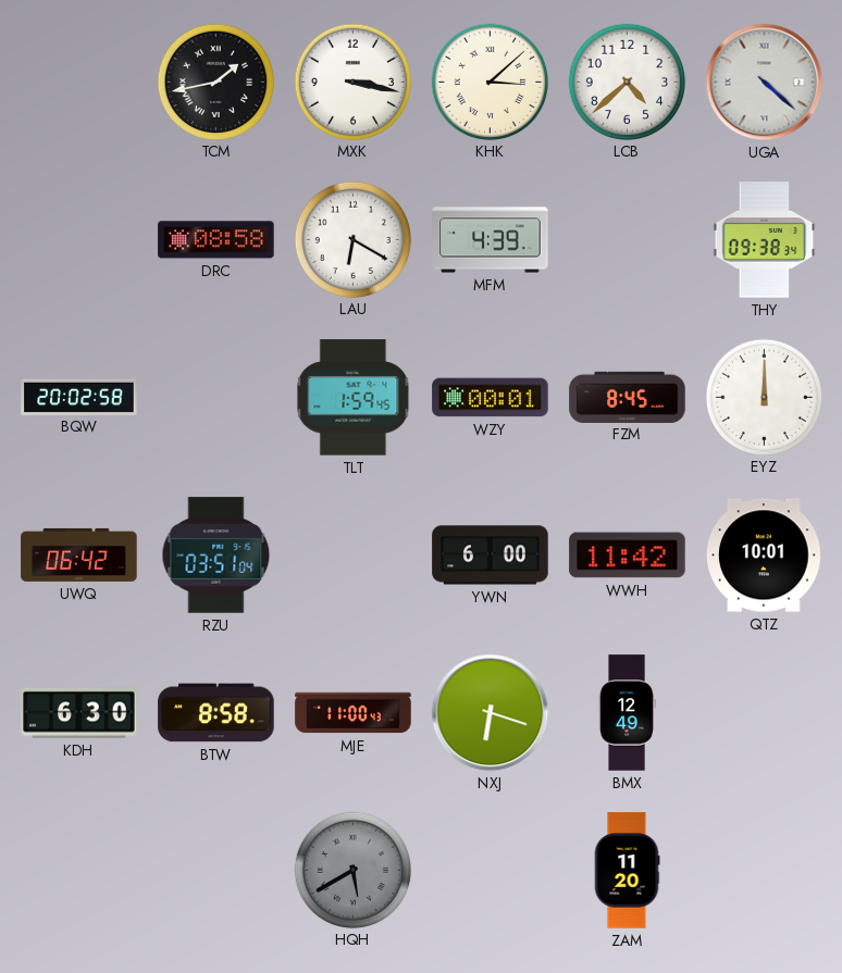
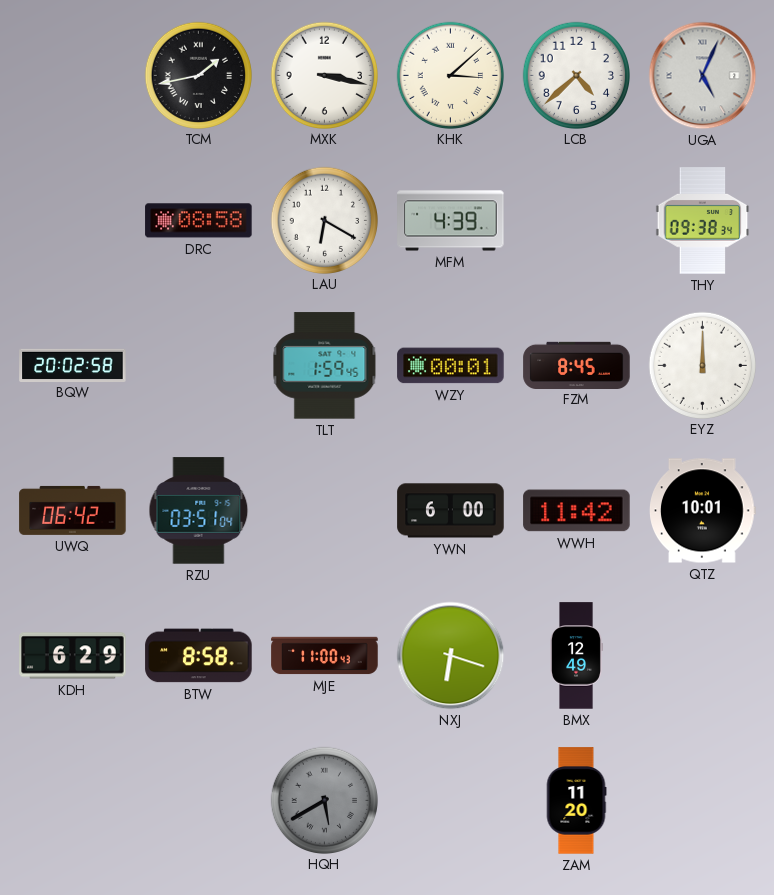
UGA: 4:22 -> 5:04 (703, 76)
KDH: 6:30 -> 6:29 (73, 656)
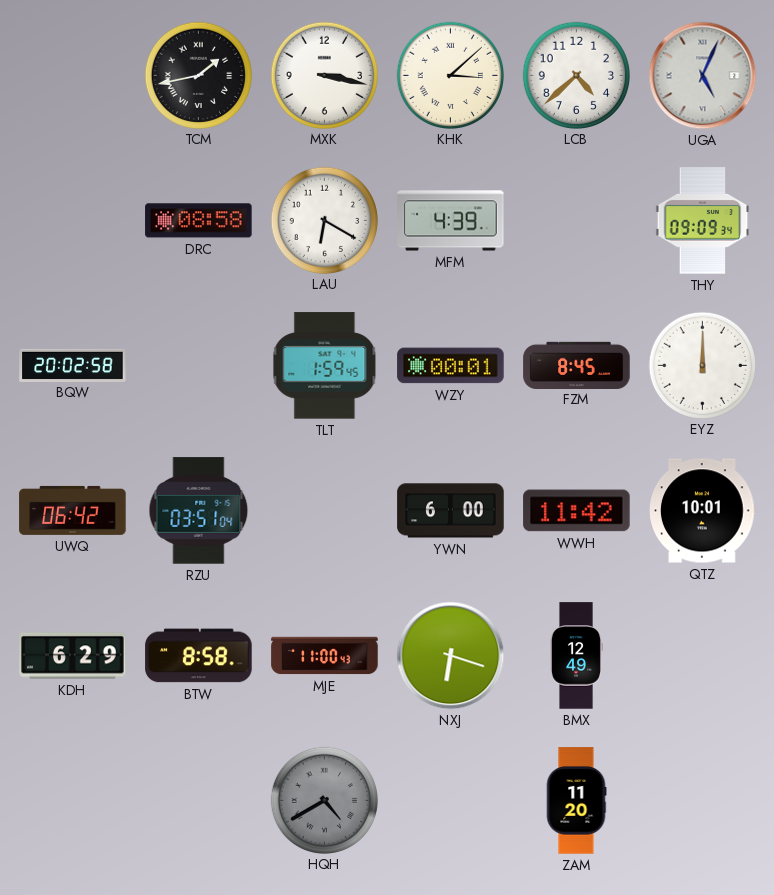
THY: 09:38 -> 09:09 (703, 221)
HQH: 5:40 -> 4:40 (324, 800)
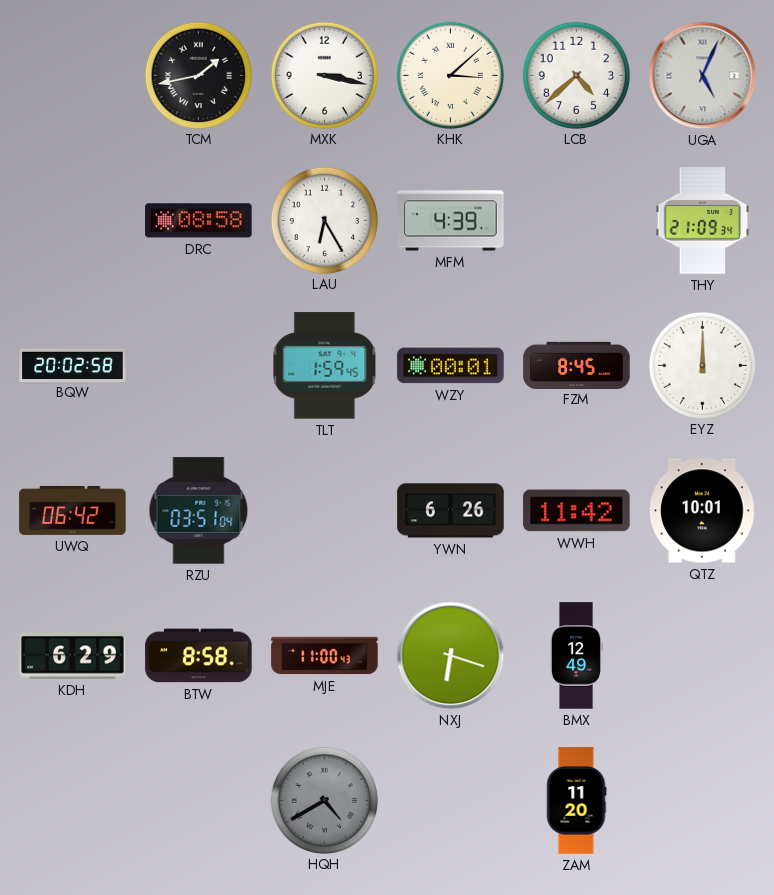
LAU: 6:20 -> 6:25 (324, 220)
THY: 09:09 -> 21:09 (703, 221)
YWN: 6:00 -> 6:26 (451, 511)
